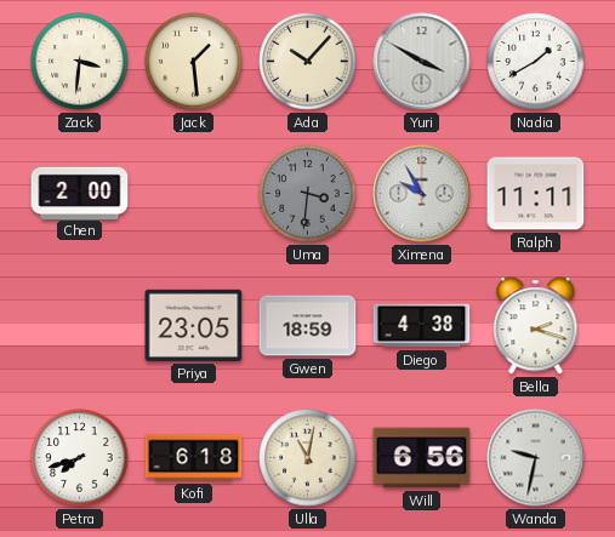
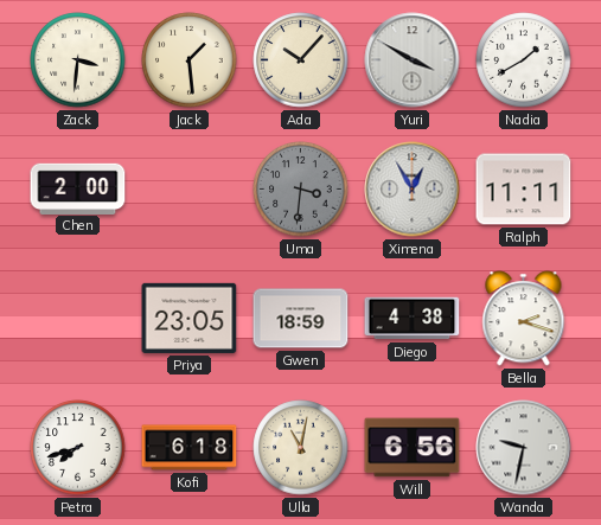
Ximena: 9:55 -> 12:55 (413, 190)
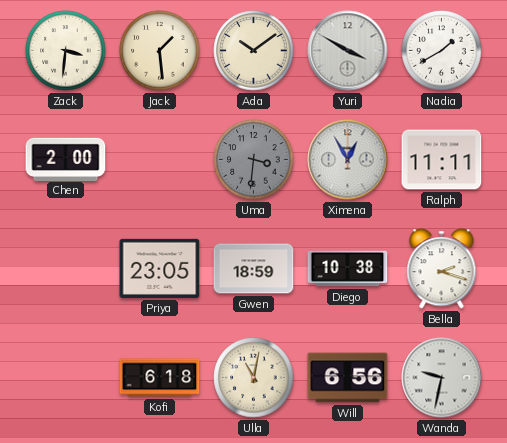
Ada: 10:07 -> 10:09 (254, 51)
Diego: 4:38 -> 10:38 (348, 269)
Petra: 7:42 -> none (78, 448)
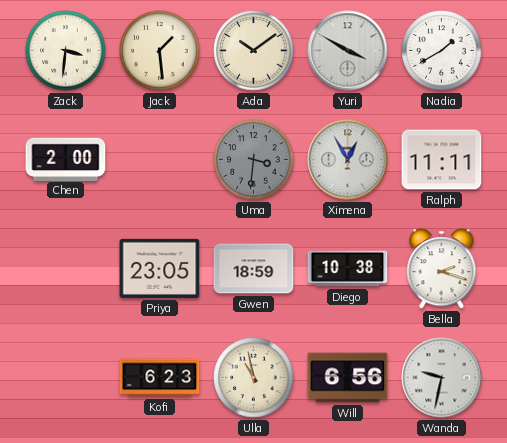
Kofi: 6:18 -> 6:23 (160, 378)
Ulla: 11:02 -> 10:58 (254, 378)
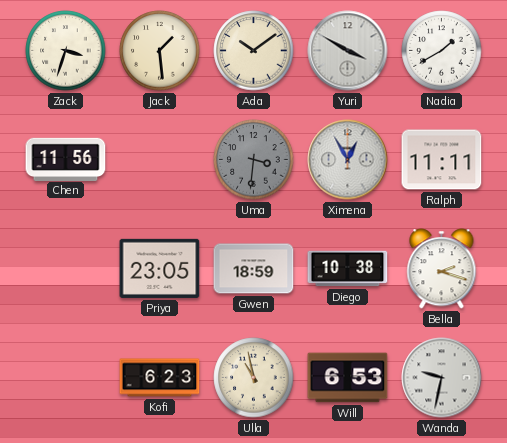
Zack: 3:31 -> 3:33 (66, 51)
Chen: 2:00 -> 11:56 (66, 159)
Will: 6:56 -> 6:53 (348, 378)
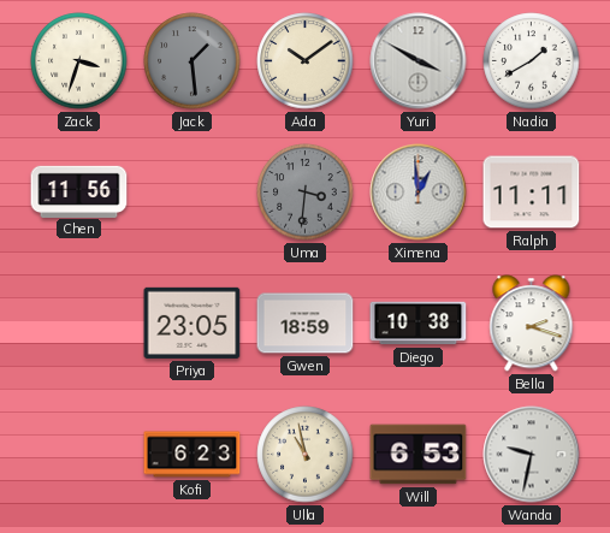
Jack dial: cream -> grey (193, 61)
Ximena: 12:55 -> 12:59 (419, 193)
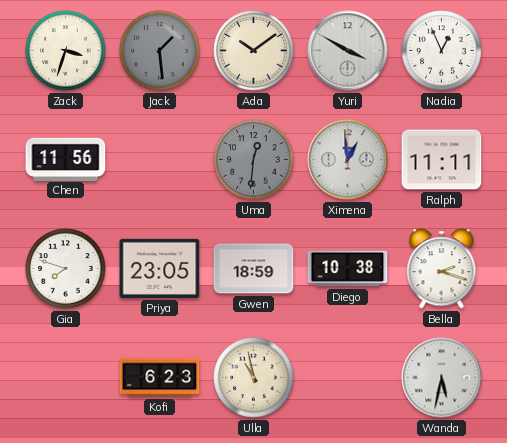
Nadia: 1:40 -> 12:56 (442, 51)
Uma: 3:31 -> 12:31 (254, 160)
Gia: none -> 7:48 (66, 269)
Will: 6:53 -> none (419, 455)
Wanda: 9:32 -> 5:32 (442, 378)
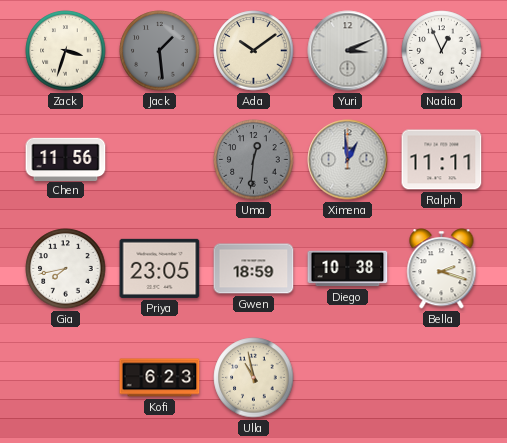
Yuri: 3:50 -> 3:11 (348, 51)
Gia: 7:48 -> 7:43 (66, 269)
Wanda: 5:32 -> none (442, 378)
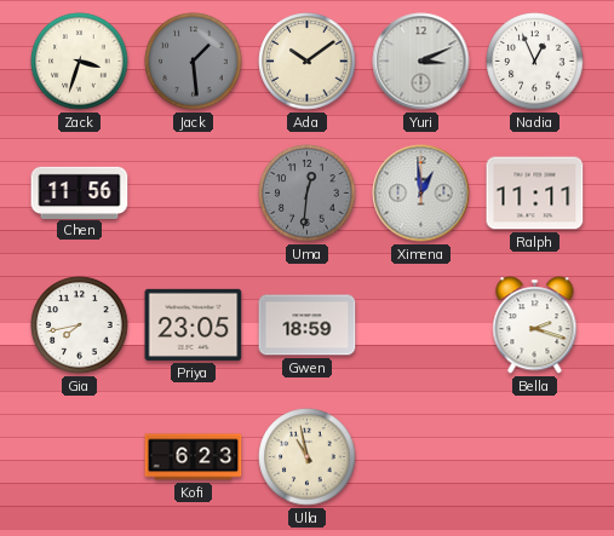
Diego: 10:38 -> none (348, 269)
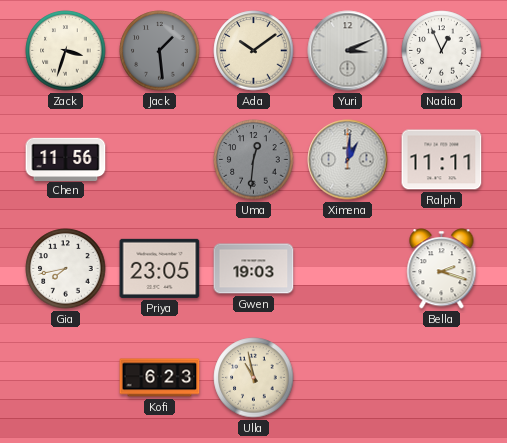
Ximena: 12:59 -> 1:01 (348, 160)
Gwen: 18:59 -> 19:03 (254, 269)
